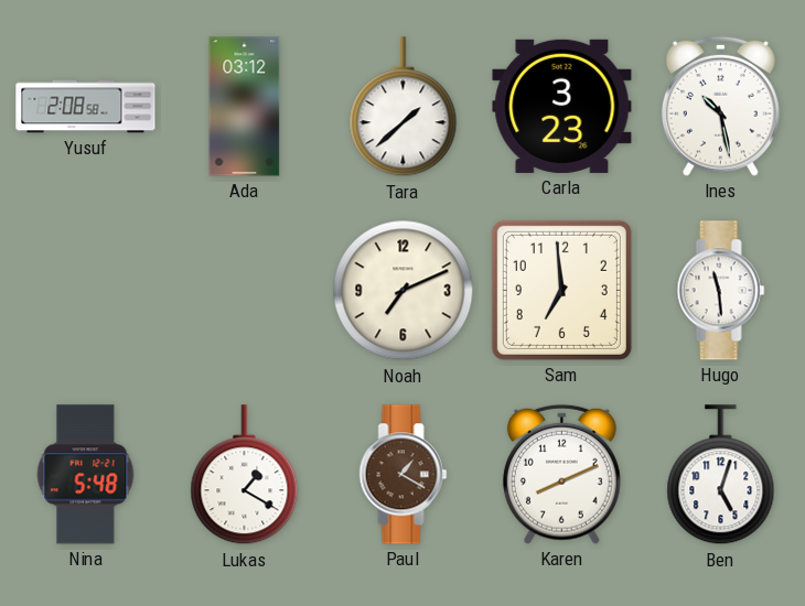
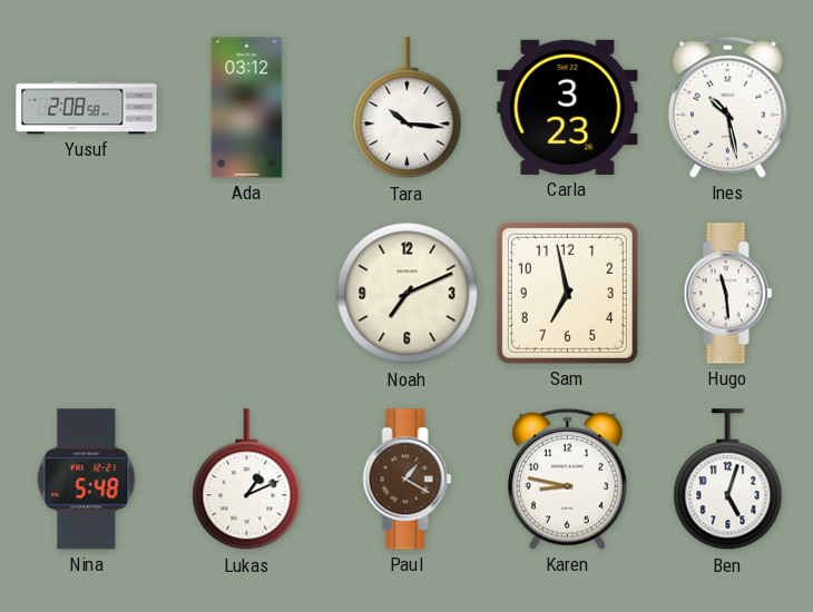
Tara: 1:38 -> 10:16 (408, 108)
Sam: 6:59 -> 6:58 (567, 293)
Lukas: 1:20 -> 1:11 (247, 480)
Karen: 8:11 -> 8:47 (567, 478)
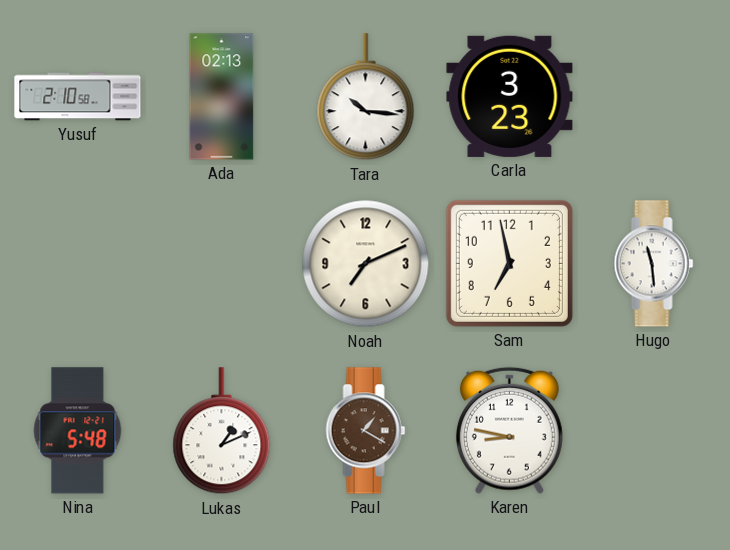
Yusuf: 2:08 -> 2:10 (78, 97)
Ada: 03:12 -> 02:13 (222, 97)
Ines: 10:28 -> none (727, 107)
Ben: 5:03 -> none (728, 480)
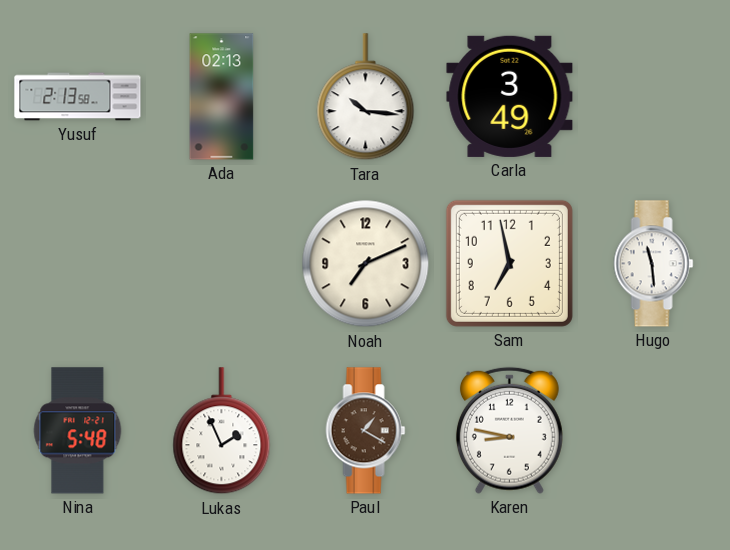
Yusuf: 2:10 -> 2:13 (78, 97)
Carla: 3:23 -> 3:49 (510, 96)
Lukas: 1:11 -> 1:56 (222, 431)
